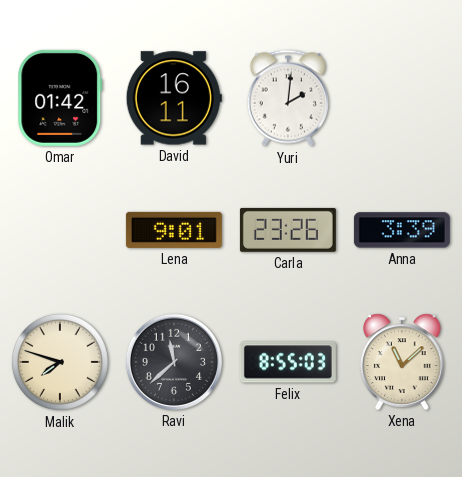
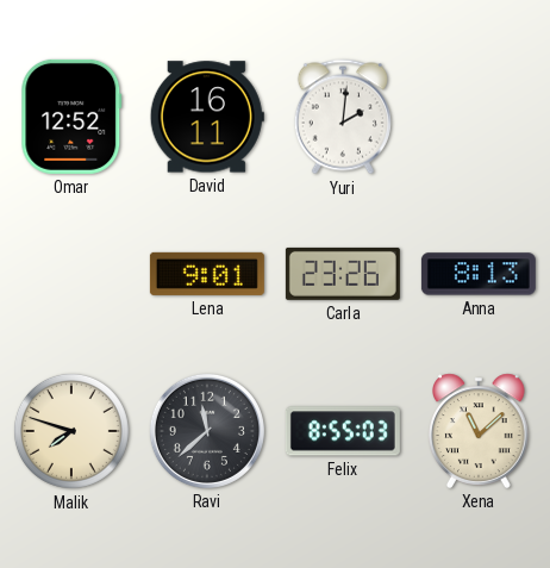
Omar: 01:42 -> 12:52 (71, 117)
Anna: 3:39 -> 8:13 (479, 274)
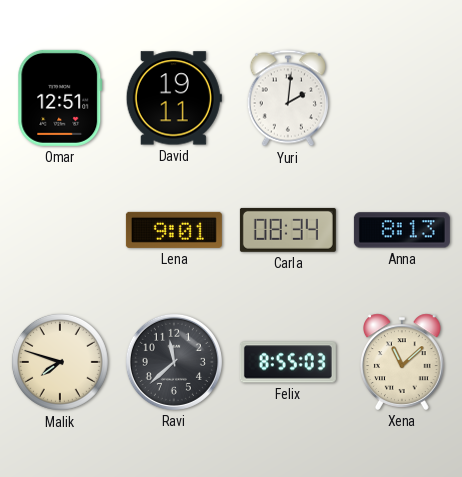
Omar: 12:52 -> 12:51 (60, 98)
David: 16:11 -> 19:11 (174, 98)
Carla: 23:26 -> 08:34 (288, 230)
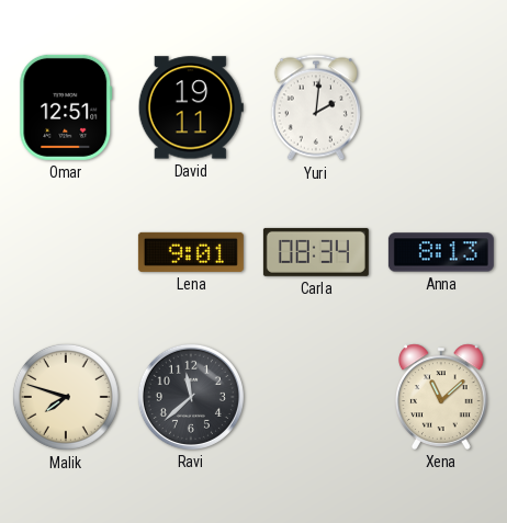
Felix: 8:55 -> none (288, 362)
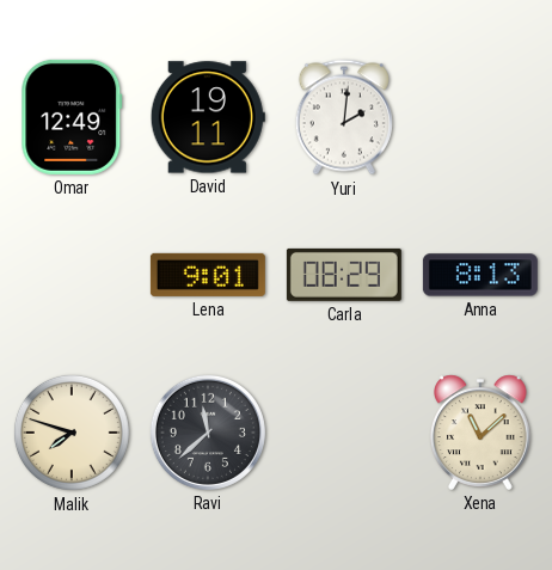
Omar: 12:51 -> 12:49 (72, 117)
Carla: 08:34 -> 08:29 (344, 275)
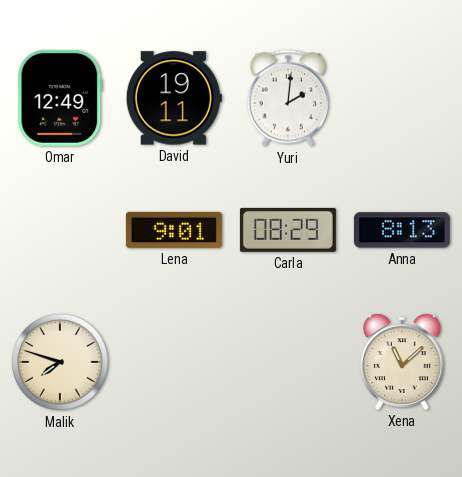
Ravi: 11:38 -> none (208, 433)
